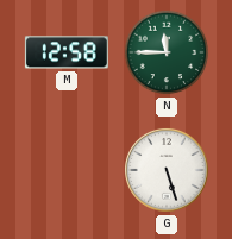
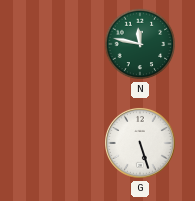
M: 12:58 -> none (67, 52)
N: 11:45 -> 11:47 (140, 44)
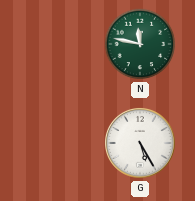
G: 5:27 -> 5:25 (140, 143)
